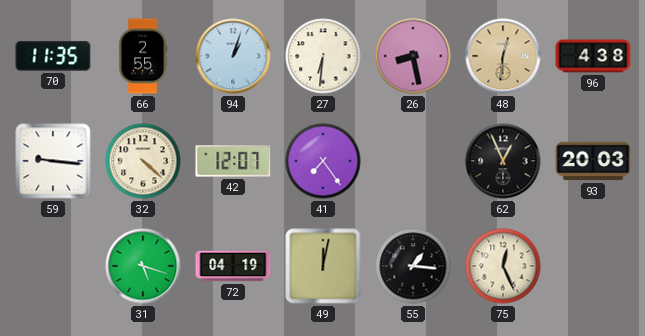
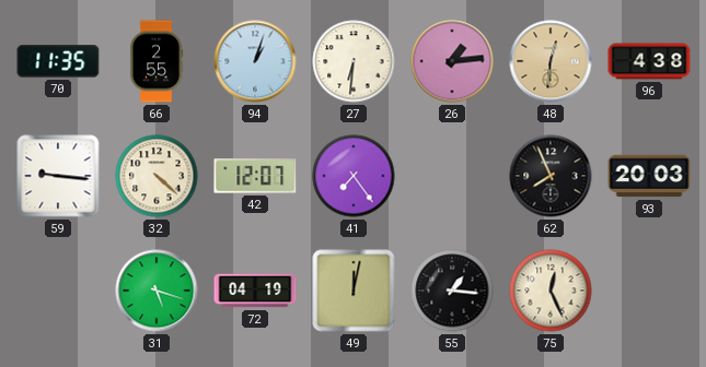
26: 8:28 -> 1:14 (452, 61)
62: 12:56 -> 7:56 (551, 176)
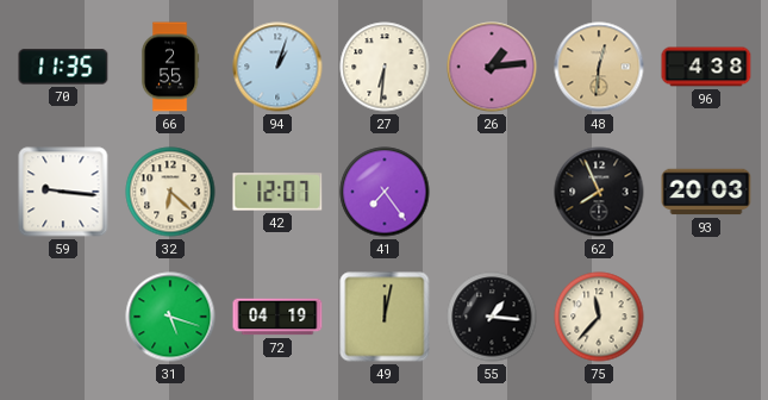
32: 4:22 -> 6:22 (170, 192)
75: 12:26 -> 11:37 (599, 317)
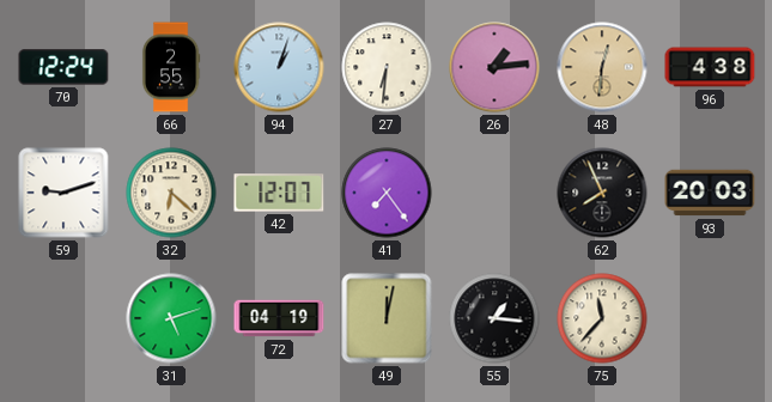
70: 11:35 -> 12:24 (63, 67)
59: 9:16 -> 9:12 (63, 193)
31: 5:18 -> 5:12 (171, 318)
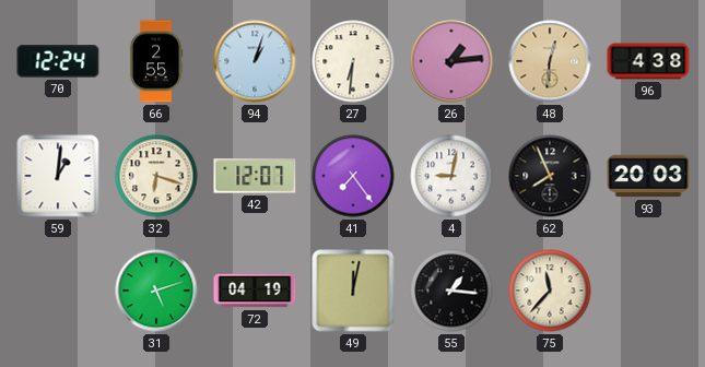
59: 9:12 -> 1:01 (58, 176)
32: 6:22 -> 6:18 (156, 176)
4: none -> 9:02 (451, 176)
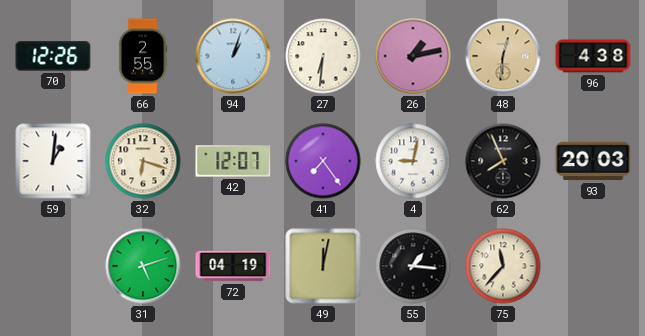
70: 12:24 -> 12:26 (53, 56)
26: 1:14 -> 1:13 (413, 56)
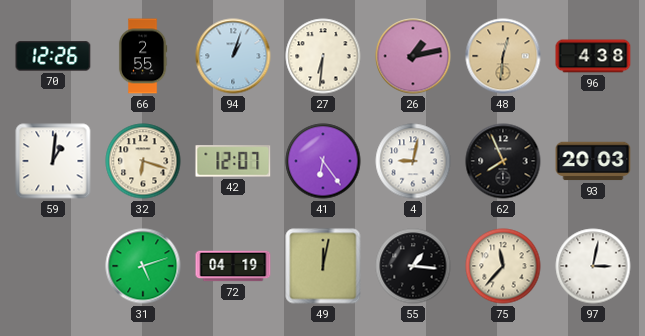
41: 7:24 -> 6:24 (323, 161)
97: none -> 3:02 (593, 266)
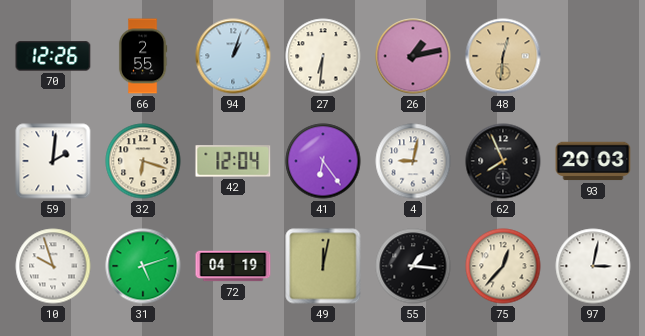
96: 4:38 -> none (593, 56)
59: 1:01 -> 2:01 (53, 161)
42: 12:07 -> 12:04 (233, 161)
10: none -> 9:57 (53, 266)
75: 11:37 -> 12:37 (503, 266)
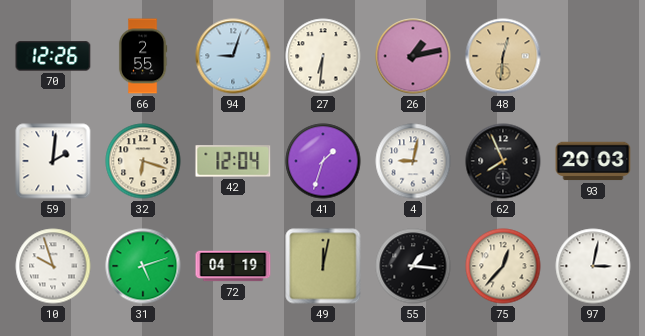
94: 1:03 -> 9:03 (233, 56)
41: 6:24 -> 1:33 (323, 161)
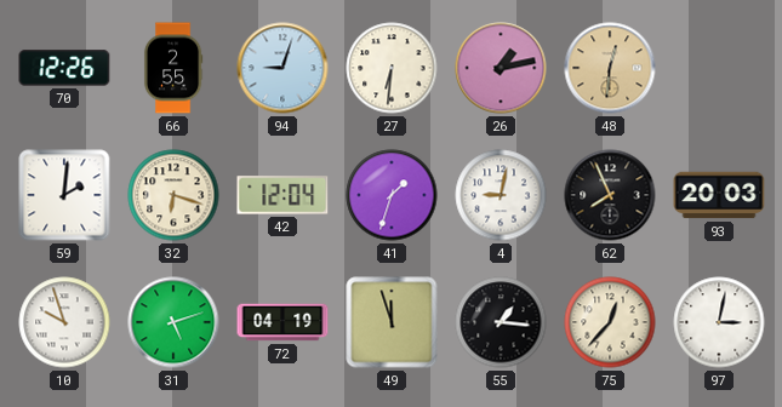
49: 12:02 -> 11:57 (392, 322)
